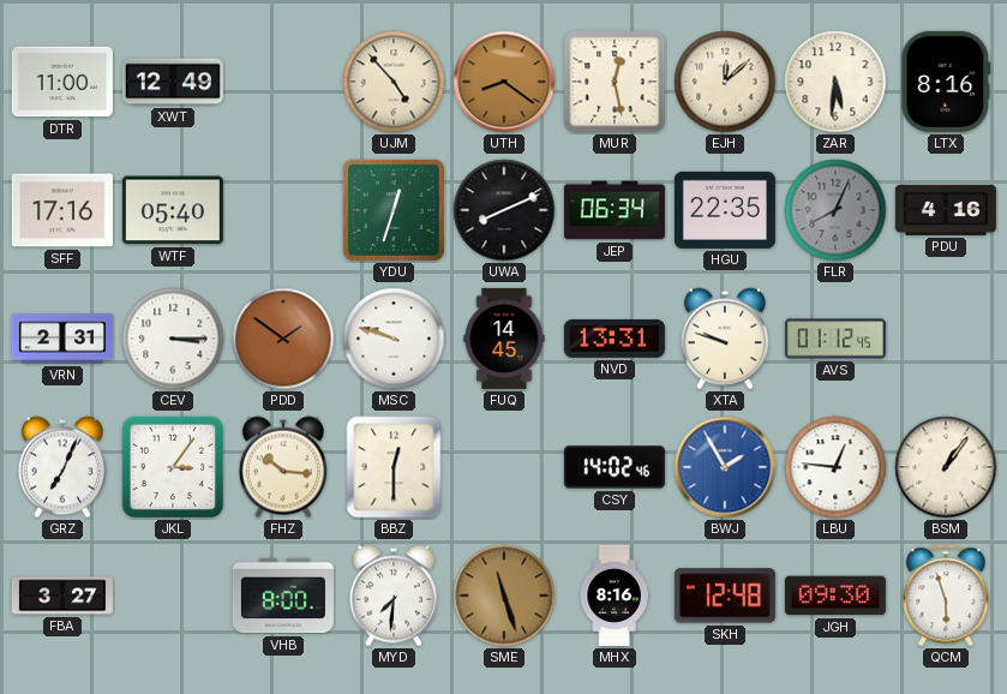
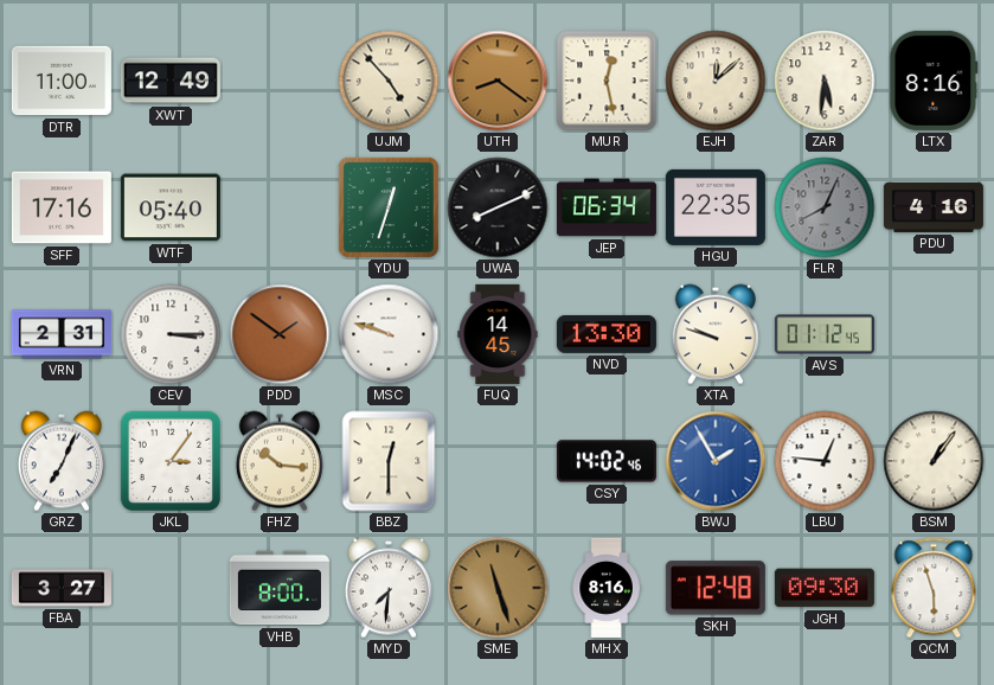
NVD: 13:31 -> 13:30 (607, 334)
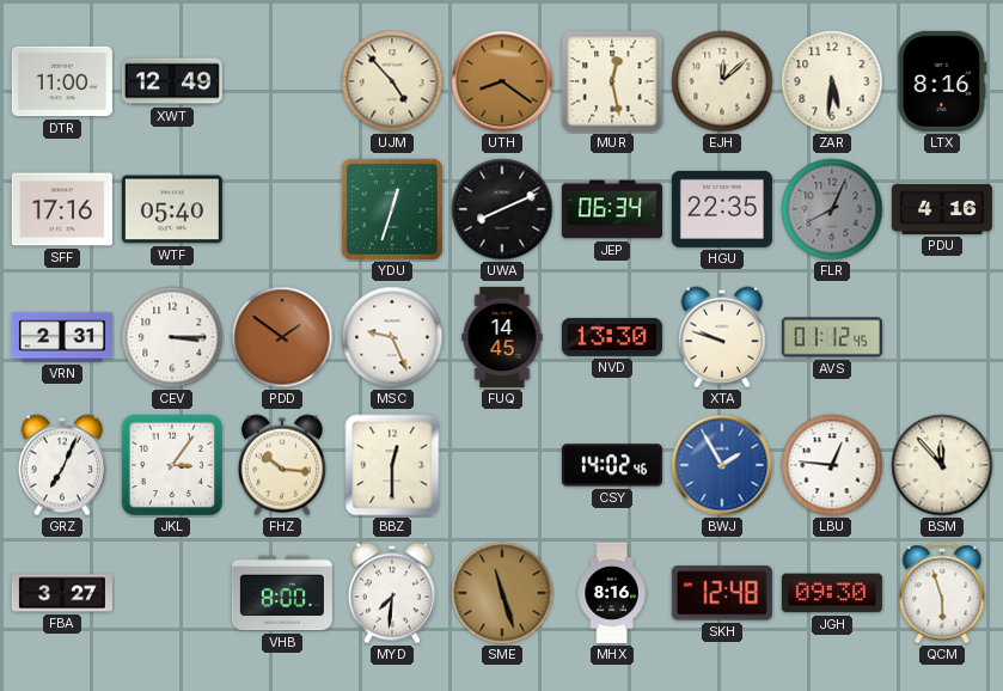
MSC: 9:48 -> 9:26 (392, 337)
BSM: 1:06 -> 11:53 (942, 465)
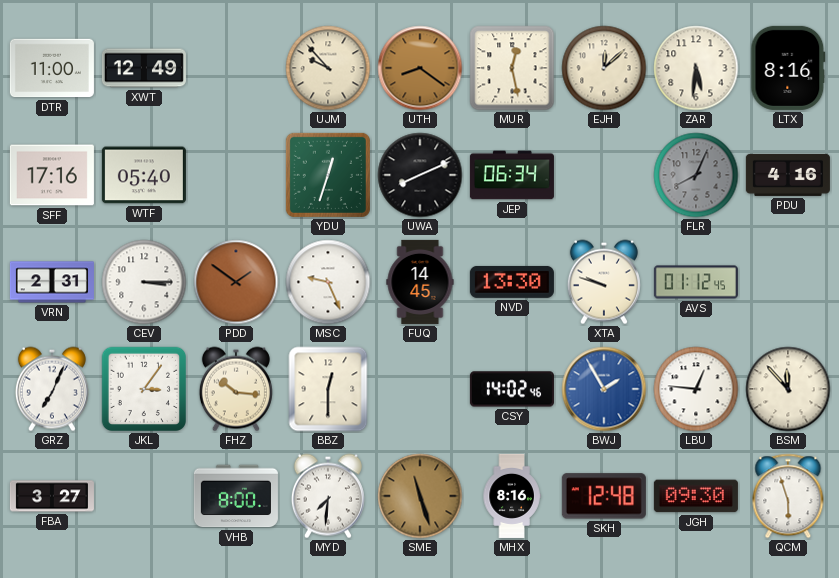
UJM: 4:53 -> 9:53 (328, 68)
HGU: 22:35 -> none (722, 209)
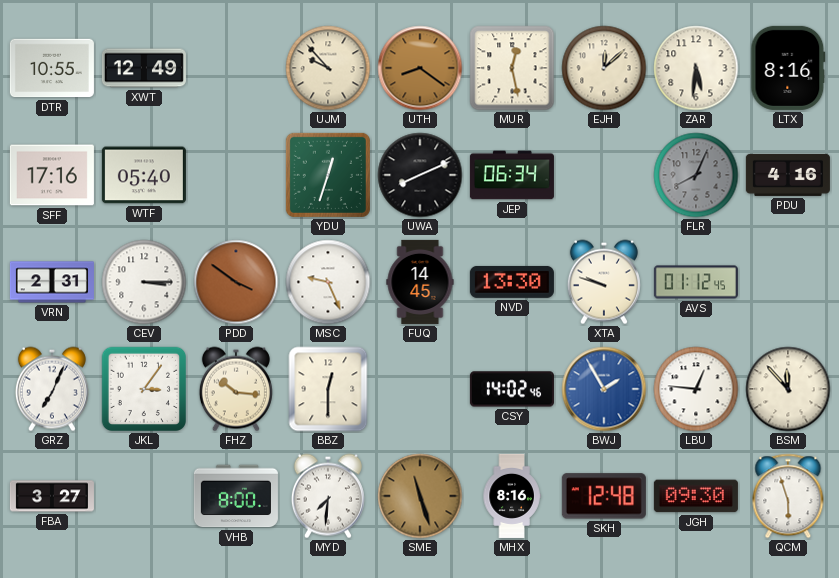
DTR: 11:00 -> 10:55 (52, 68)
PDD: 1:51 -> 3:51 (236, 282)
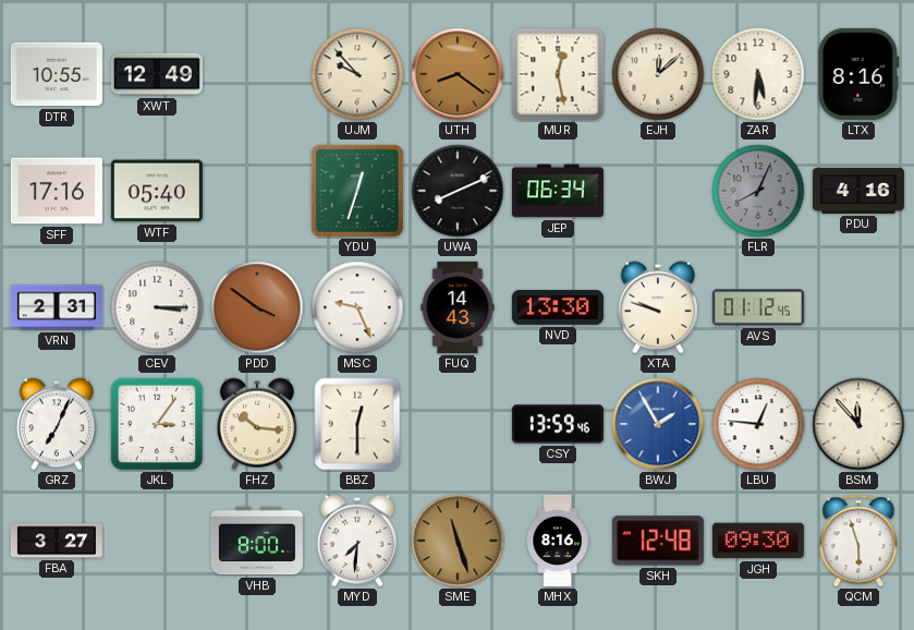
FUQ: 14:45 -> 14:43 (458, 307)
CSY: 14:02 -> 13:59 (558, 424)
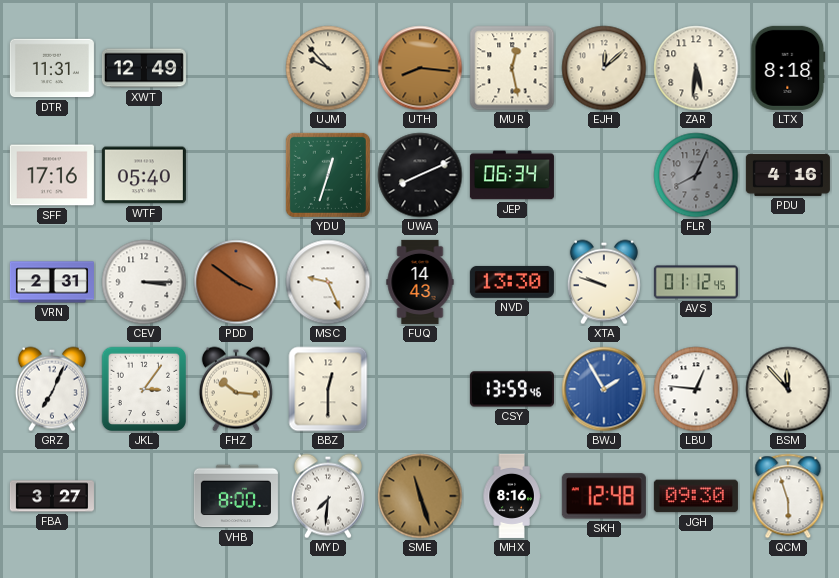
DTR: 10:55 -> 11:31 (52, 68)
UTH: 8:21 -> 8:16 (420, 68)
LTX: 8:16 -> 8:18 (788, 68)
